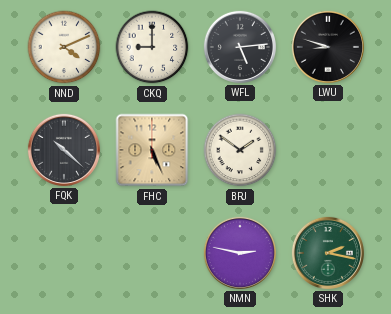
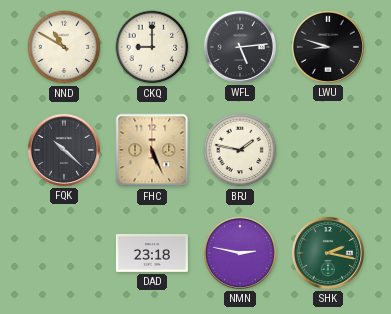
NND: 4:11 -> 10:50 (64, 47)
BRJ: 1:51 -> 1:47 (240, 150)
DAD: none -> 23:18 (152, 254)
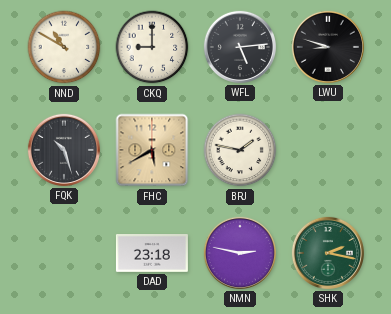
FQK: 10:22 -> 10:27 (64, 150)
FHC: 5:26 -> 5:40 (152, 150)
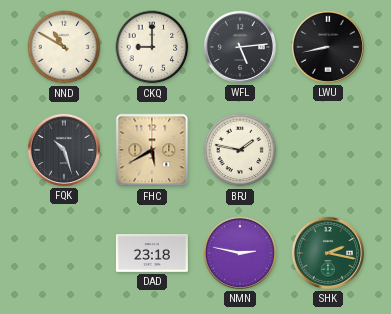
LWU: 8:48 -> 8:43 (328, 47)
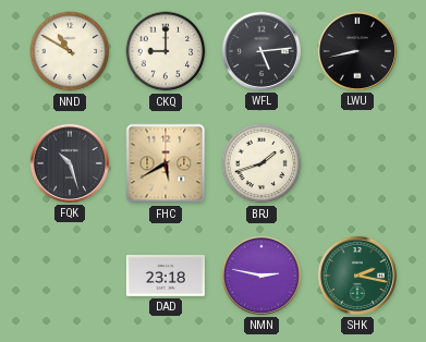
BRJ: 1:47 -> 1:42 (261, 163)
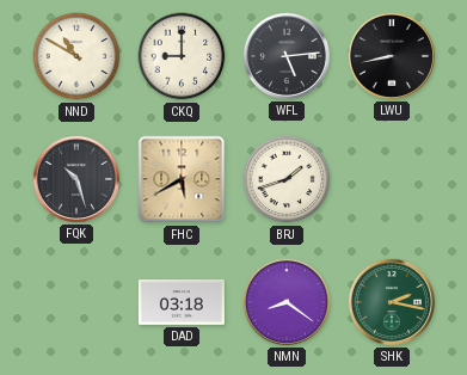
DAD: 23:18 -> 03:18 (182, 303)
NMN: 2:47 -> 8:21 (287, 302)
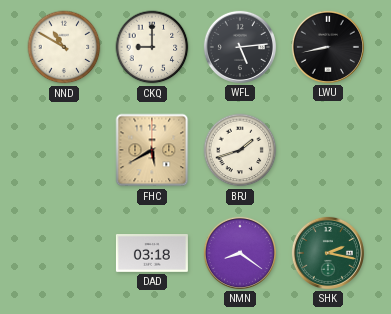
FQK: 10:27 -> none (76, 179)
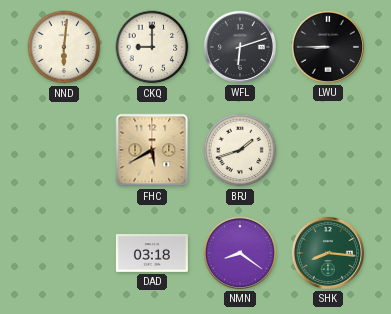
NND: 10:50 -> 6:01 (64, 47)
WFL: 5:14 -> 6:12 (240, 47)
LWU: 8:43 -> 8:45 (328, 47)
SHK: 2:17 -> 8:16 (328, 253)
